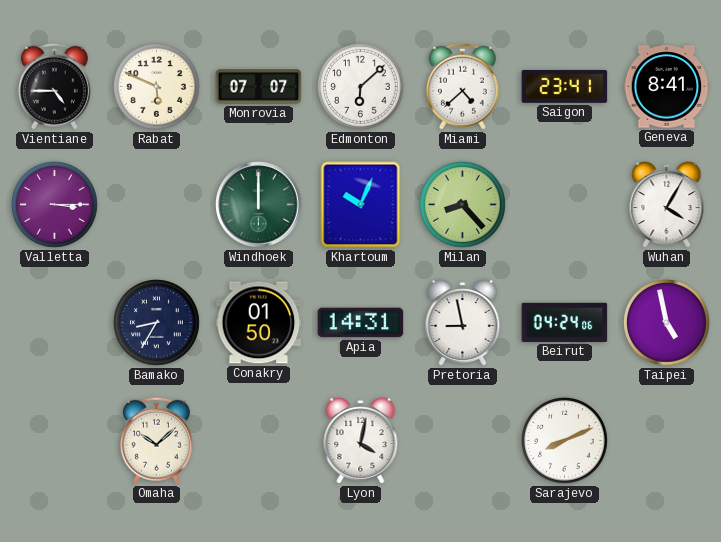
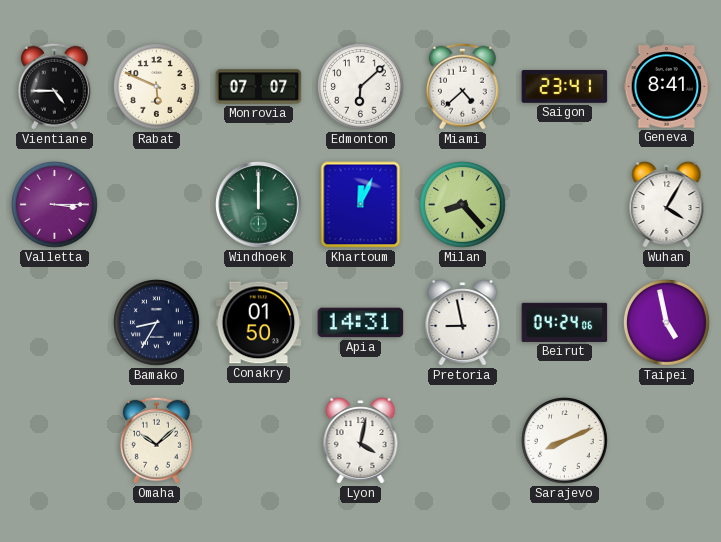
Khartoum: 10:04 -> 12:04 (361, 205)
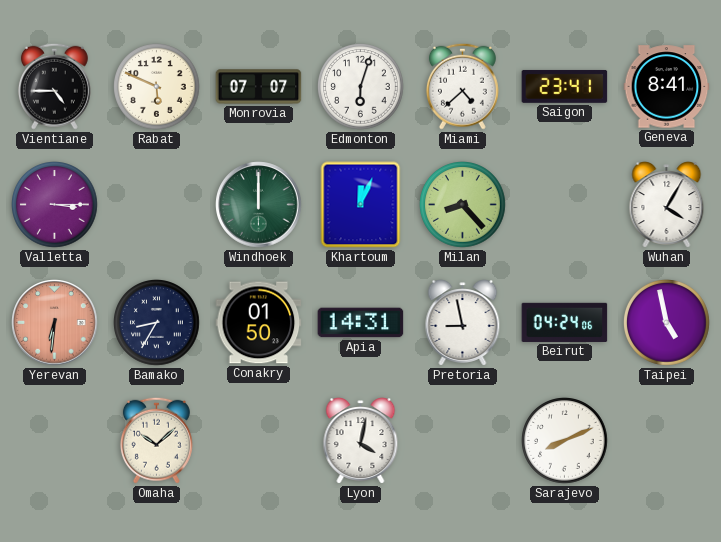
Edmonton: 6:08 -> 6:03 (361, 87)
Yerevan: none -> 6:31 (55, 323)
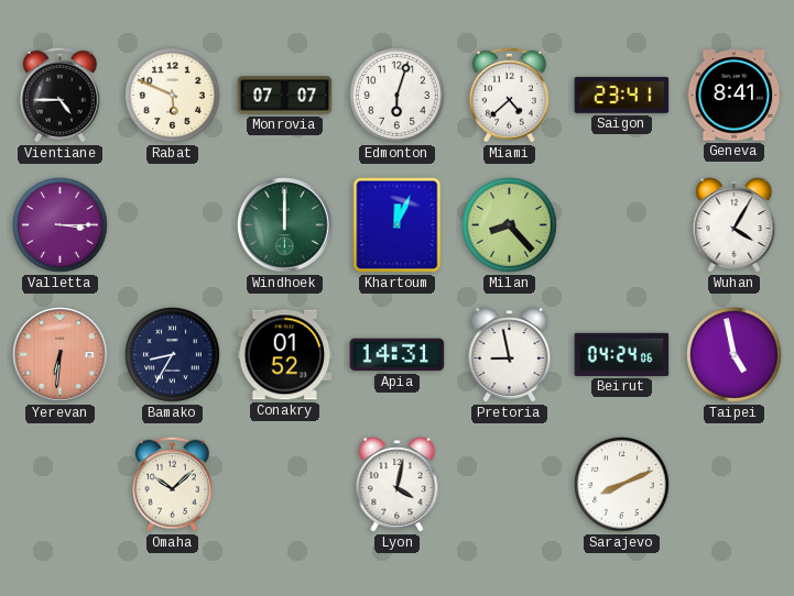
Conakry: 01:50 -> 01:52 (285, 355)
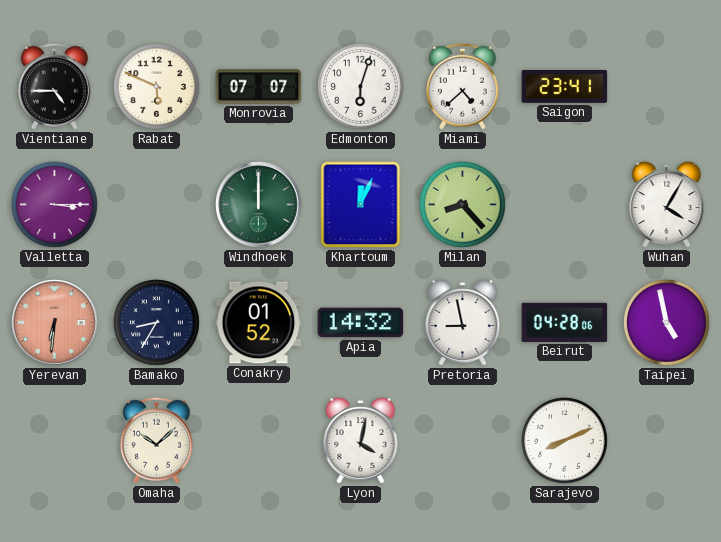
Geneva: 8:41 -> none (735, 96)
Apia: 14:31 -> 14:32 (361, 323)
Beirut: 04:24 -> 04:28 (565, 322)
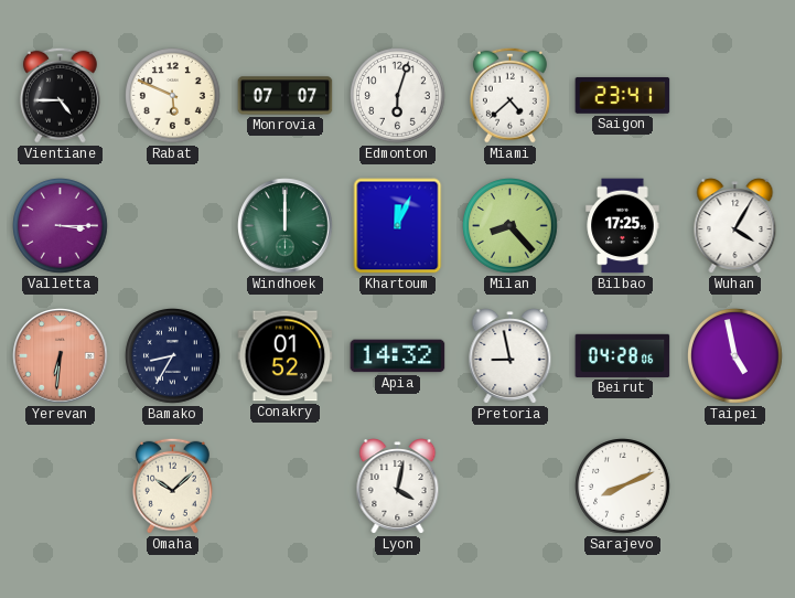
Bilbao: none -> 17:25 (623, 226)
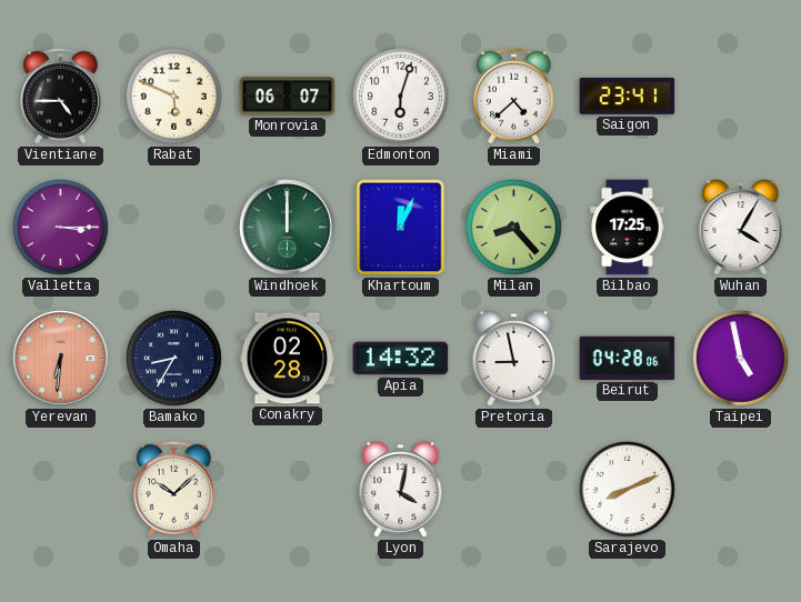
Monrovia: 07:07 -> 06:07 (288, 97)
Conakry: 01:52 -> 02:28 (288, 359)
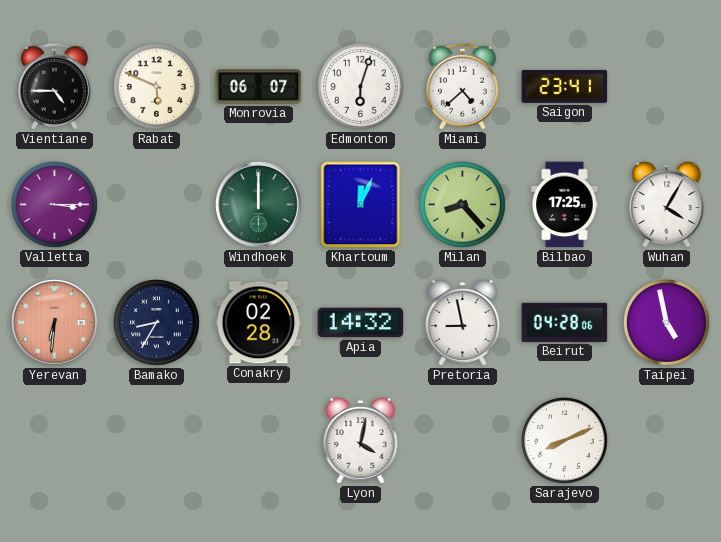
Omaha: 10:08 -> none (173, 489)
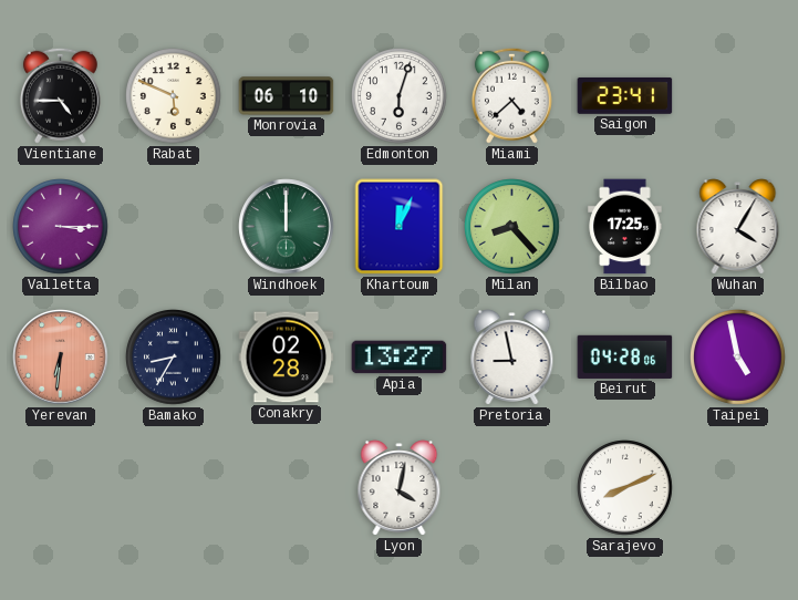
Monrovia: 06:07 -> 06:10 (287, 96)
Apia: 14:32 -> 13:27 (400, 358)
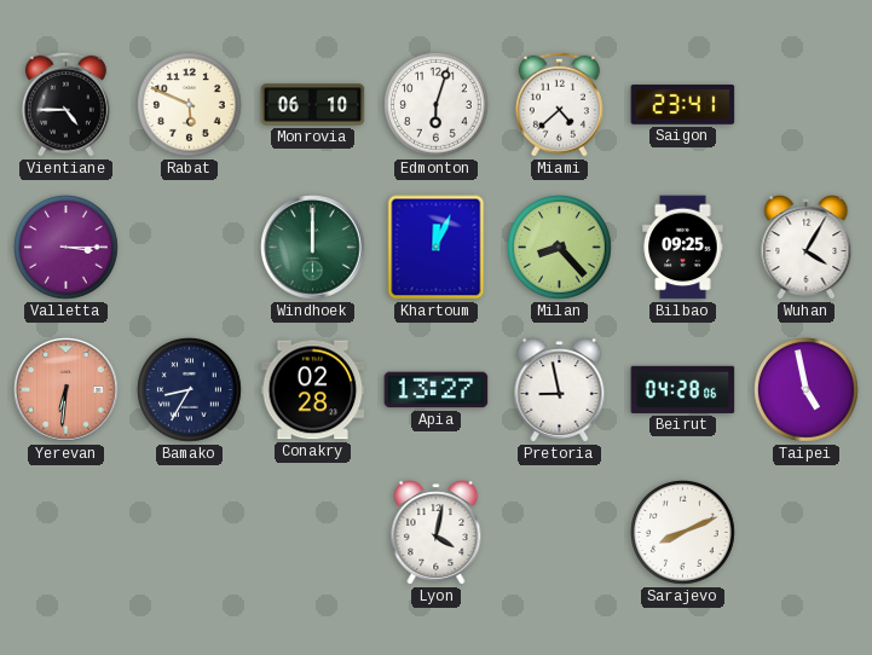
Bilbao: 17:25 -> 09:25 (683, 248)
